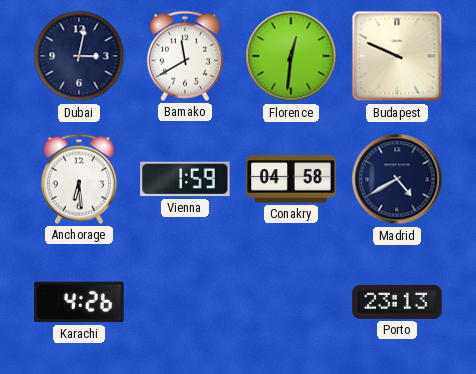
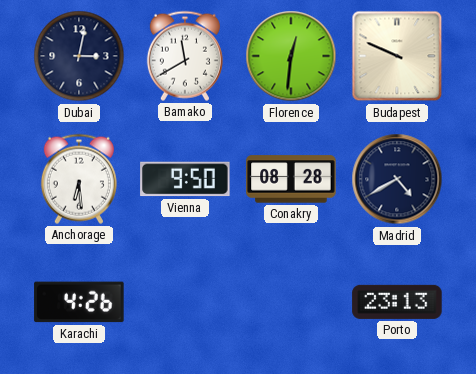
Vienna: 1:59 -> 9:50 (185, 179)
Conakry: 04:58 -> 08:28 (291, 179)
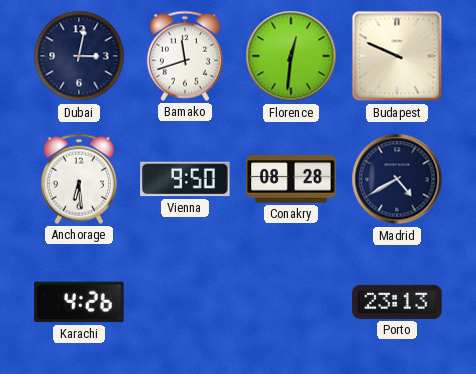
Bamako: 11:40 -> 11:42 (185, 56)
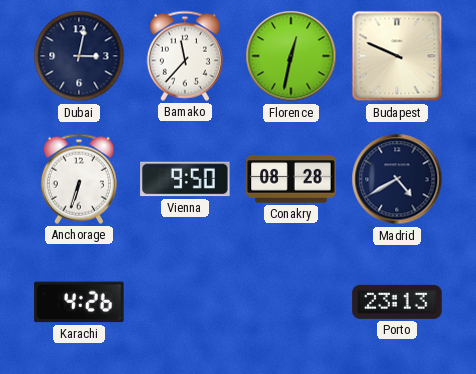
Bamako: 11:42 -> 11:37 (185, 56)
Florence: 12:31 -> 12:32 (291, 56)
Anchorage: 6:29 -> 6:33 (79, 179)
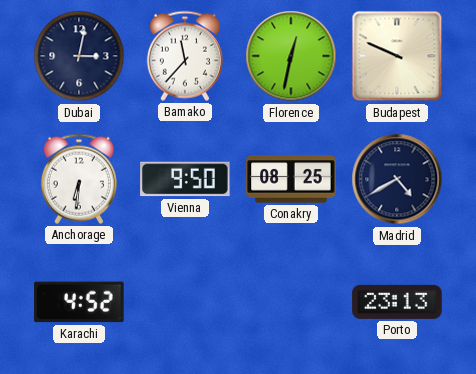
Anchorage: 6:33 -> 6:31 (79, 179)
Conakry: 08:28 -> 08:25 (291, 179)
Karachi: 4:26 -> 4:52 (79, 302)
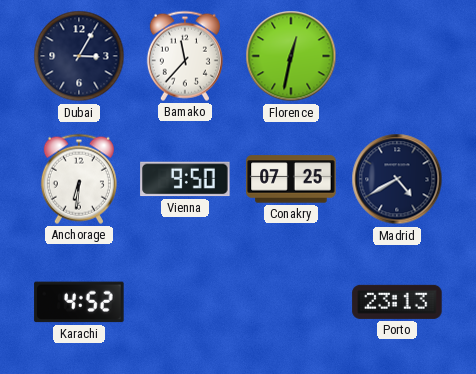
Dubai: 3:02 -> 3:05 (79, 56)
Budapest: 9:49 -> none (397, 56)
Conakry: 08:25 -> 07:25 (291, 179)
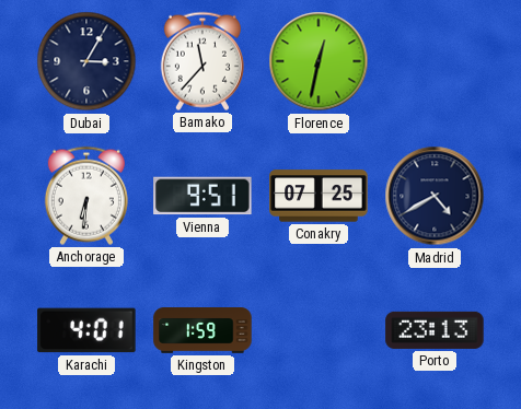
Vienna: 9:50 -> 9:51 (202, 196)
Karachi: 4:52 -> 4:01 (86, 330)
Kingston: none -> 1:59 (202, 331)
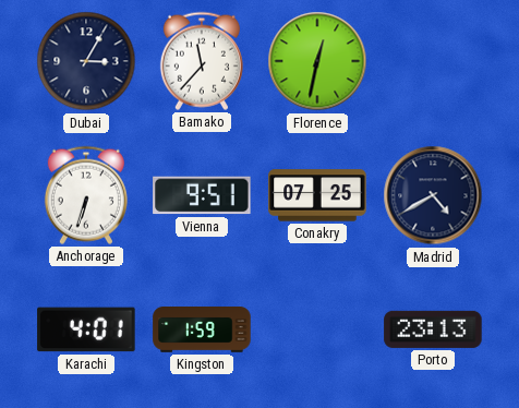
Anchorage: 6:31 -> 6:33 (86, 195)
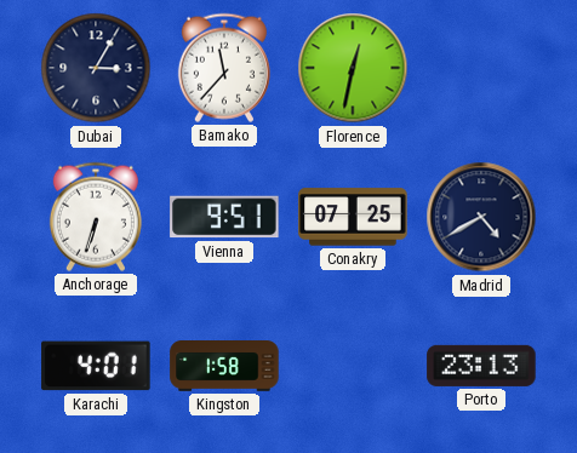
Kingston: 1:59 -> 1:58 (224, 367)
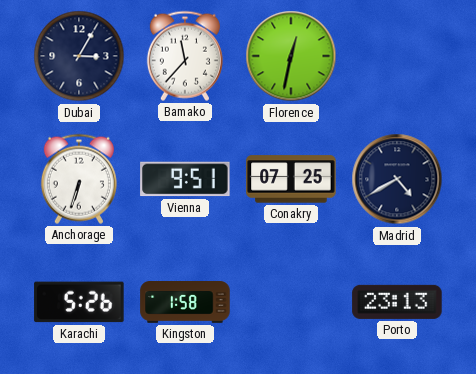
Karachi: 4:01 -> 5:26 (79, 302)
